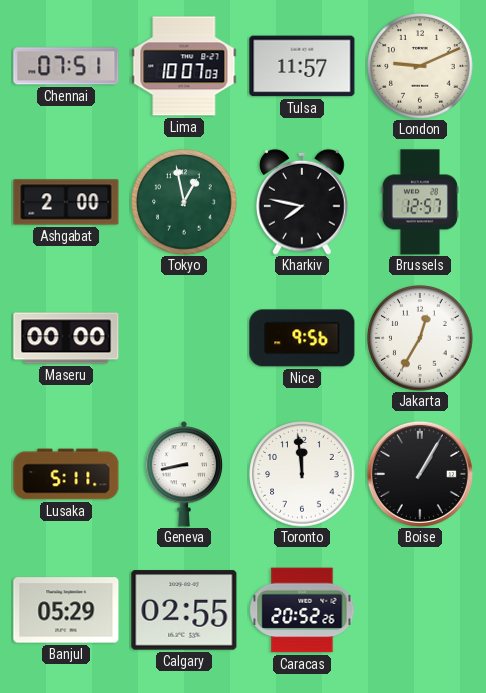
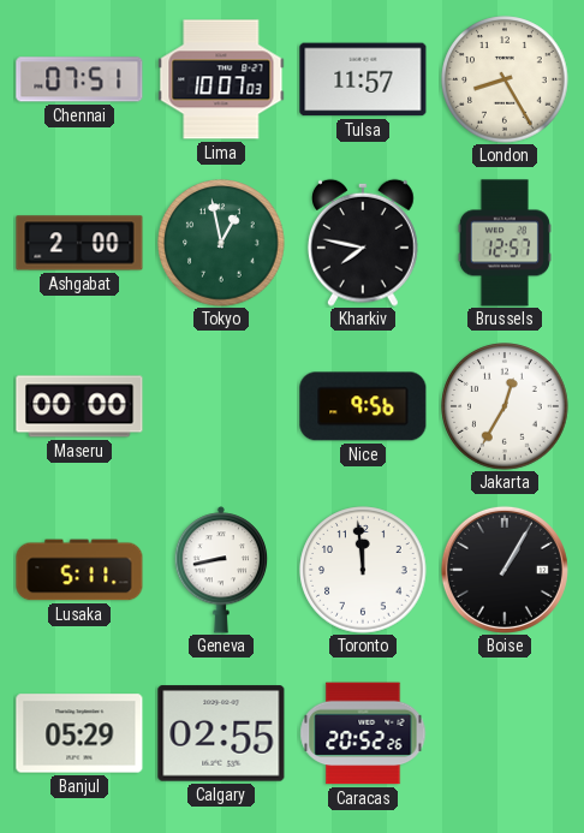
London: 9:11 -> 8:25 (505, 79)
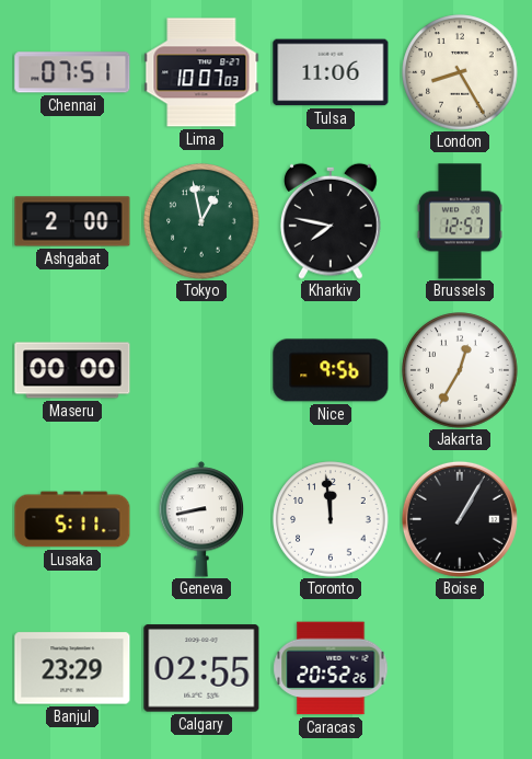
Tulsa: 11:57 -> 11:06 (331, 72)
Banjul: 05:29 -> 23:29 (72, 668)
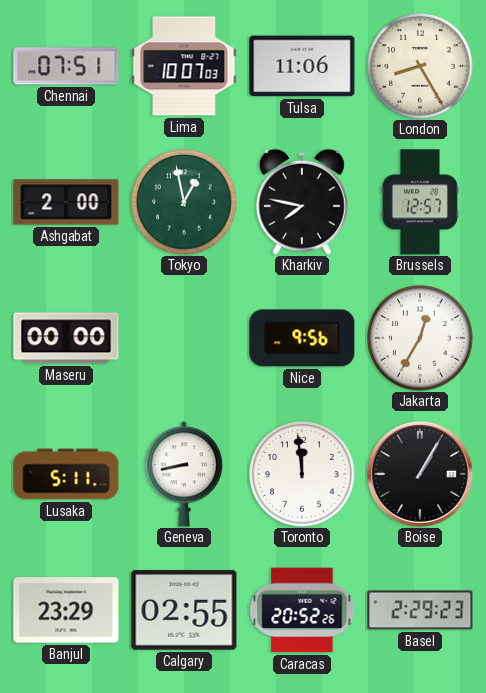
Basel: none -> 2:29 (420, 610)
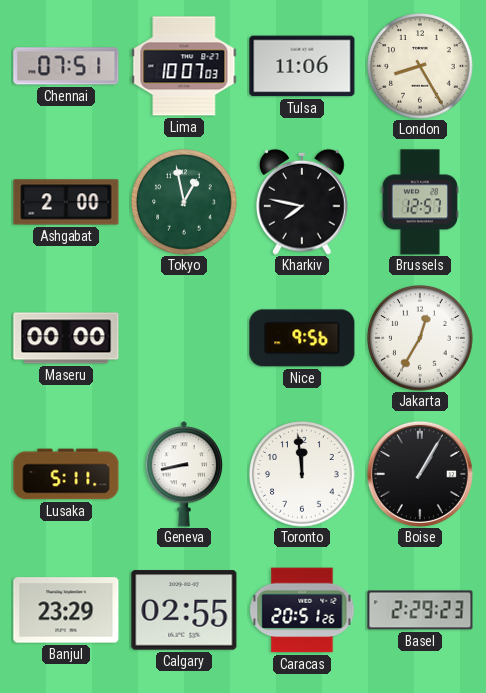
Caracas: 20:52 -> 20:51 (302, 610)
